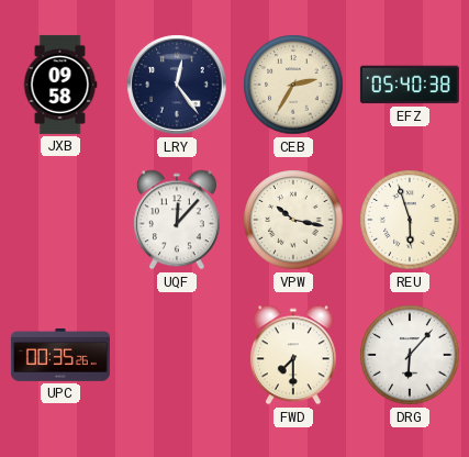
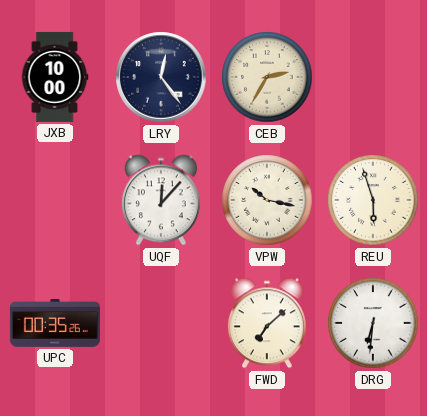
JXB: 09:58 -> 10:00 (55, 77)
EFZ: 05:40 -> none (410, 85)
FWD: 7:30 -> 7:08 (267, 323)
DRG: 6:07 -> 6:31 (373, 323)
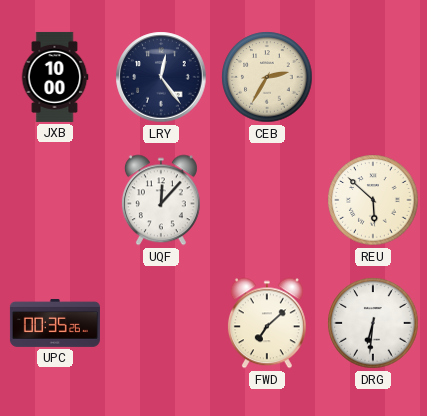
VPW: 10:17 -> none (267, 200)
REU: 5:57 -> 5:52 (373, 200)
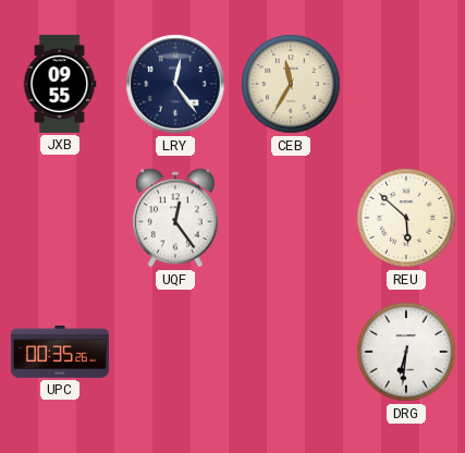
JXB: 10:00 -> 09:55 (60, 84)
CEB: 2:35 -> 11:35 (291, 84)
UQF: 12:07 -> 12:24 (175, 218)
FWD: 7:08 -> none (267, 323)
